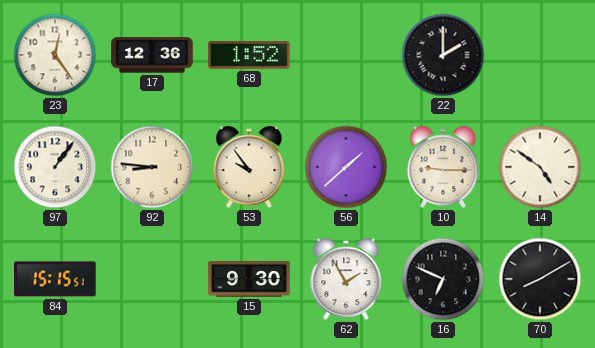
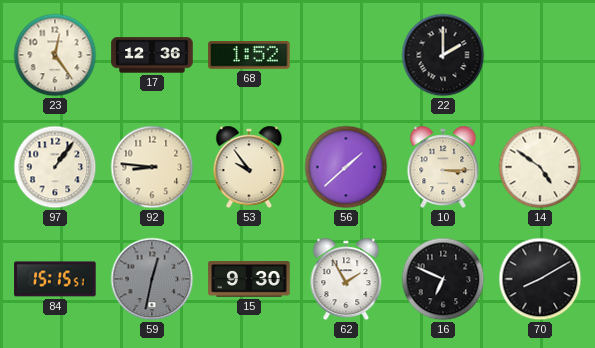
10: 9:15 -> 3:15 (443, 167)
59: none -> 12:32 (152, 279)
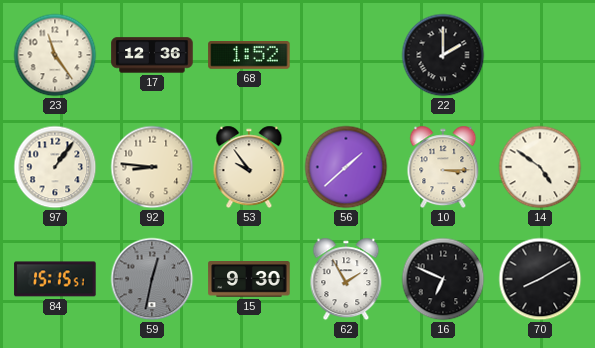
23: 12:24 -> 11:24 (55, 55)
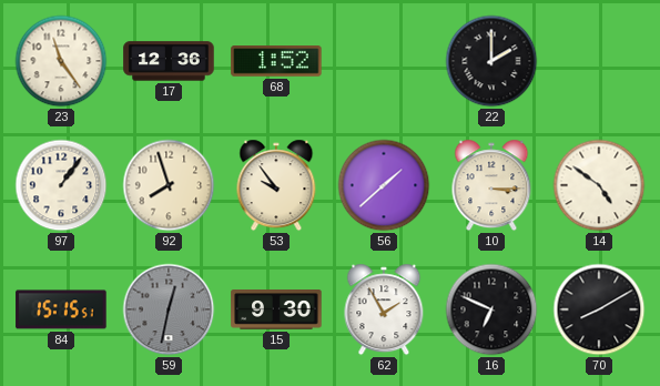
92: 8:46 -> 7:57 (169, 185)
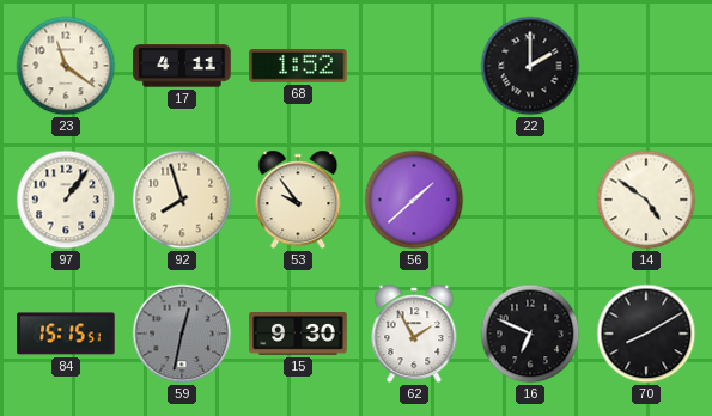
23: 11:24 -> 11:21 (66, 66)
17: 12:36 -> 4:11 (182, 66)
10: 3:15 -> none (491, 185)
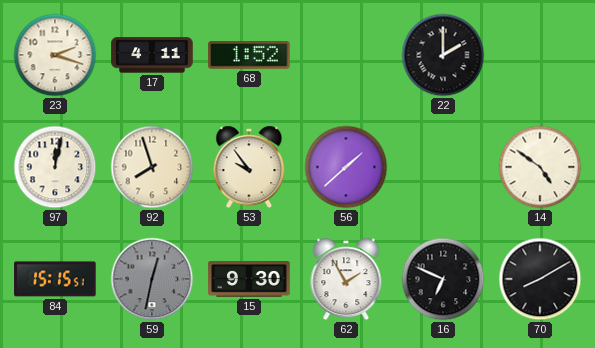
23: 11:21 -> 2:18 (55, 55)
97: 1:06 -> 12:02 (55, 167)
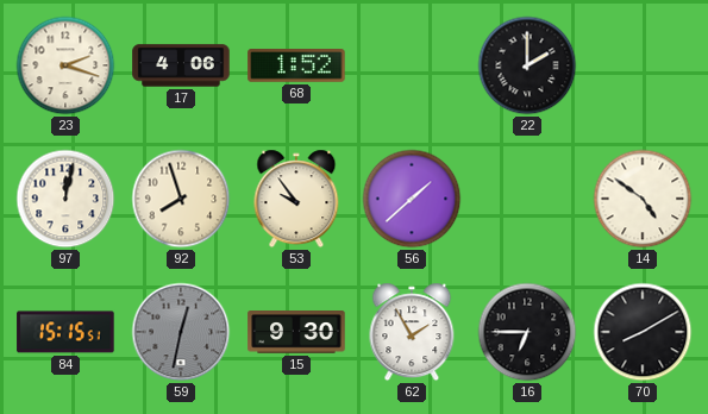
17: 4:11 -> 4:06 (181, 65)
16: 6:49 -> 6:45 (527, 332)
